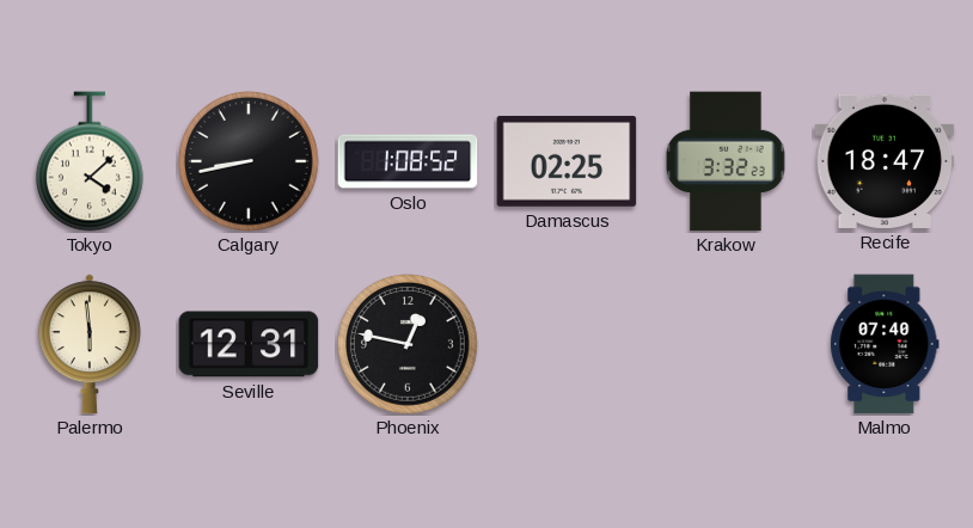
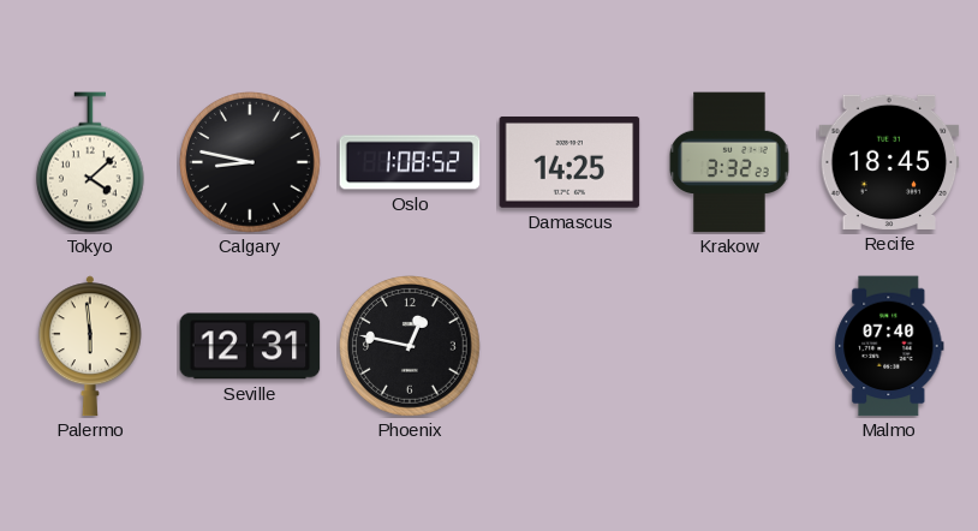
Calgary: 8:43 -> 8:47 (251, 163)
Damascus: 02:25 -> 14:25 (569, 162)
Recife: 18:47 -> 18:45 (889, 162)
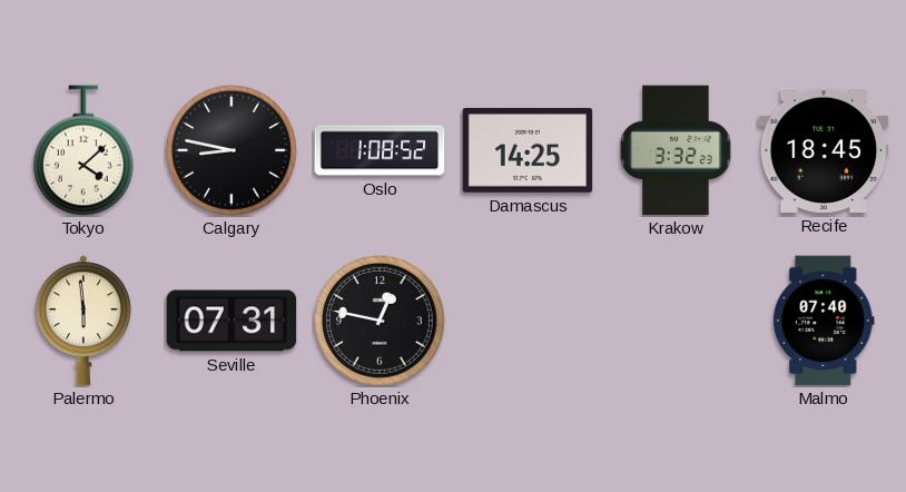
Seville: 12:31 -> 07:31 (232, 321)
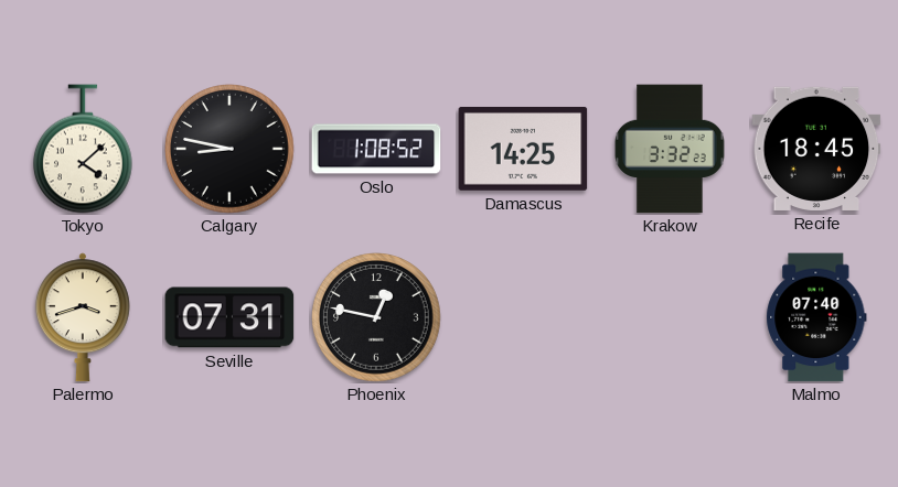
Palermo: 5:59 -> 3:42 (83, 317)
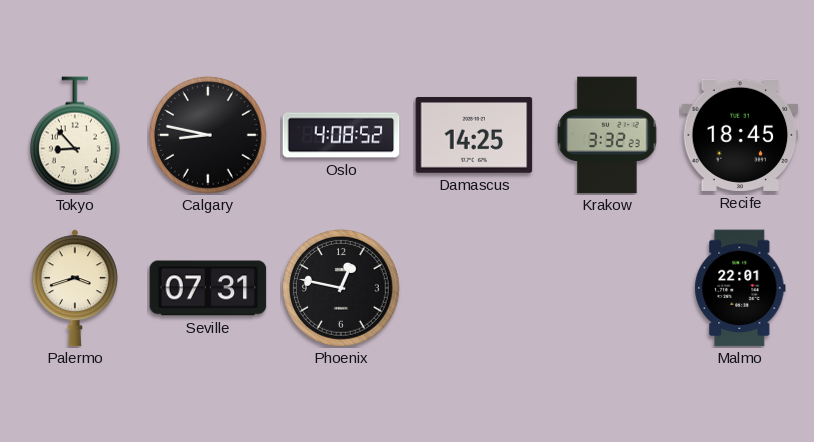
Tokyo: 4:08 -> 8:53 (75, 135)
Oslo: 1:08 -> 4:08 (341, 135)
Malmo: 07:40 -> 22:01 (740, 288)
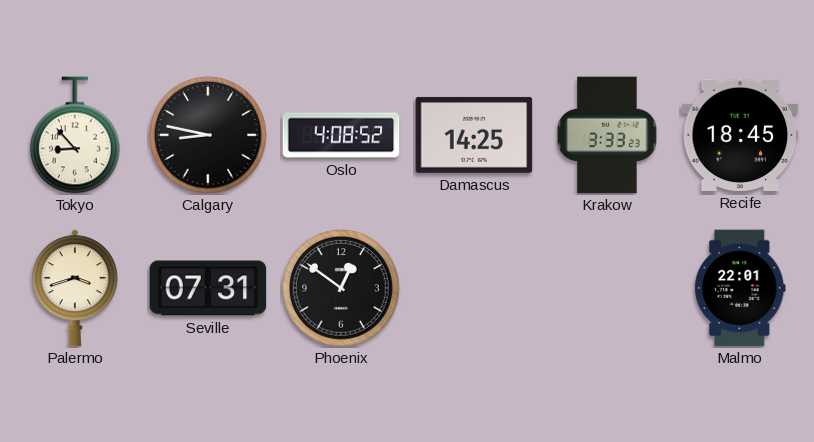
Krakow: 3:32 -> 3:33 (607, 135)
Phoenix: 12:47 -> 12:51 (342, 289)
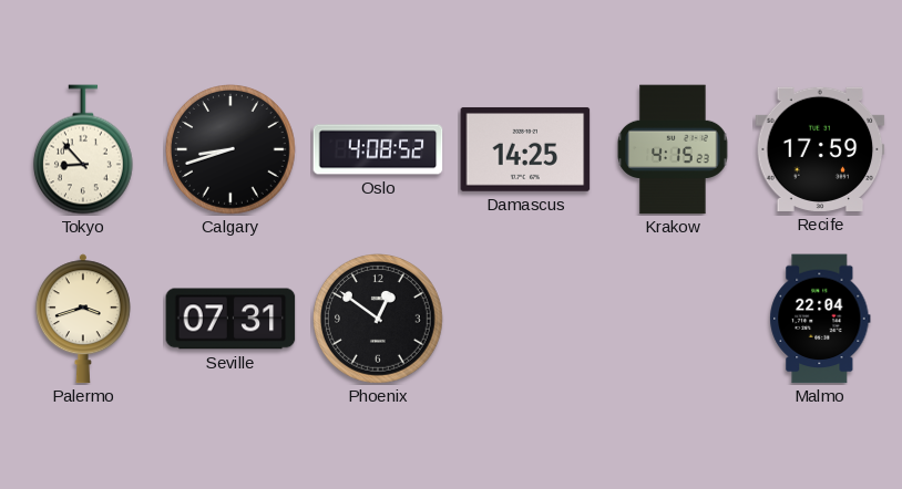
Calgary: 8:47 -> 8:42 (232, 150)
Krakow: 3:33 -> 4:15 (673, 149)
Recife: 18:45 -> 17:59 (820, 149)
Malmo: 22:01 -> 22:04 (820, 319)
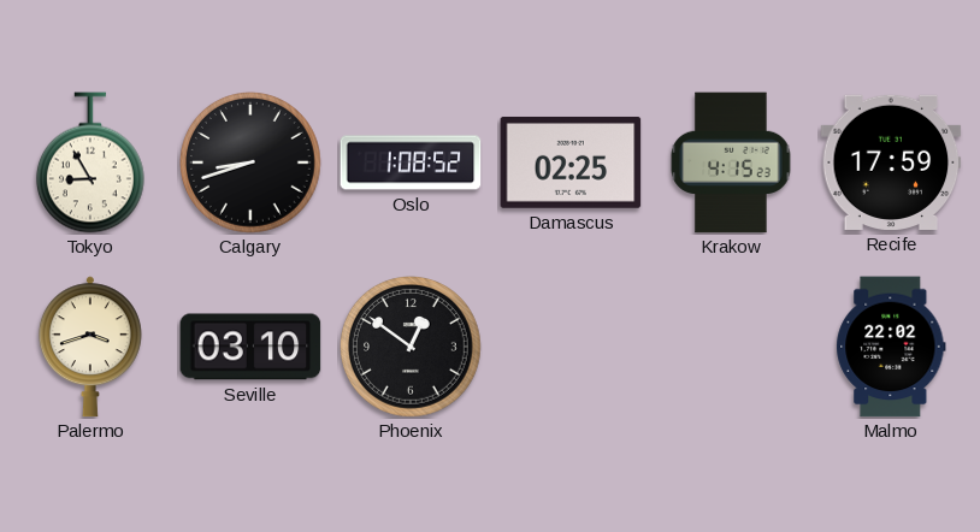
Tokyo: 8:53 -> 8:55 (90, 162)
Oslo: 4:08 -> 1:08 (411, 162)
Damascus: 14:25 -> 02:25 (571, 162)
Seville: 07:31 -> 03:10 (250, 347)
Malmo: 22:04 -> 22:02 (891, 347)
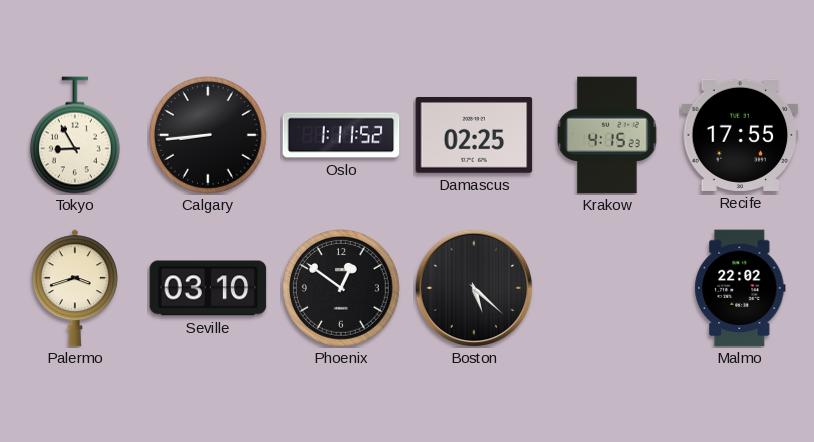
Calgary: 8:42 -> 8:44 (209, 136)
Oslo: 1:08 -> 1:11 (341, 135)
Recife: 17:59 -> 17:55 (740, 135)
Boston: none -> 5:22 (474, 288)
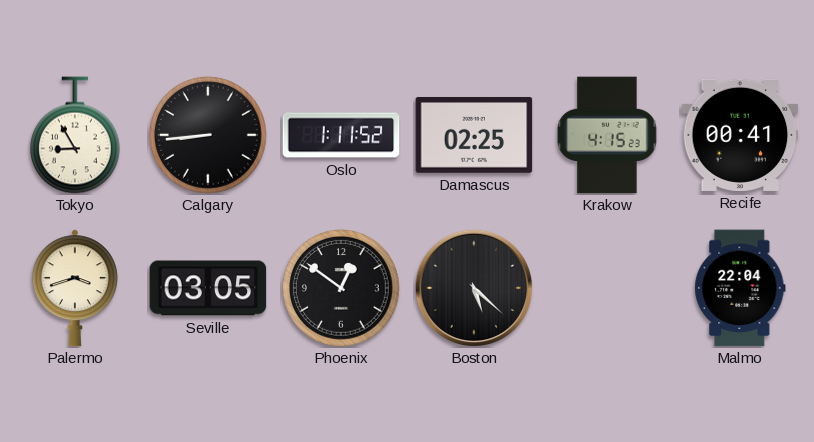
Recife: 17:55 -> 00:41 (740, 135)
Seville: 03:10 -> 03:05 (208, 288)
Malmo: 22:02 -> 22:04 (740, 288)
